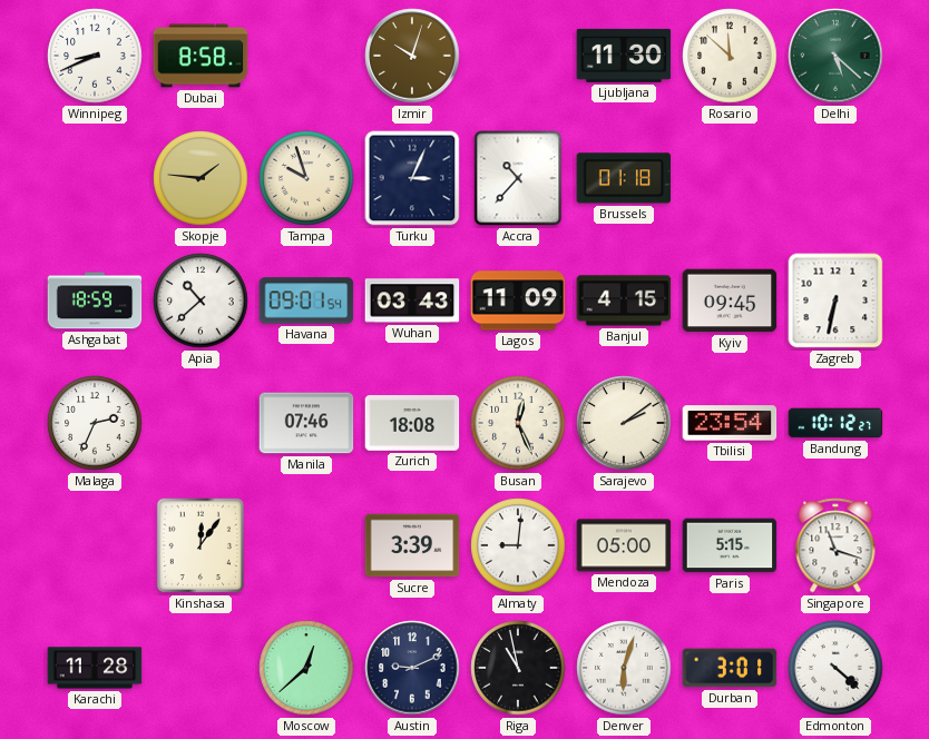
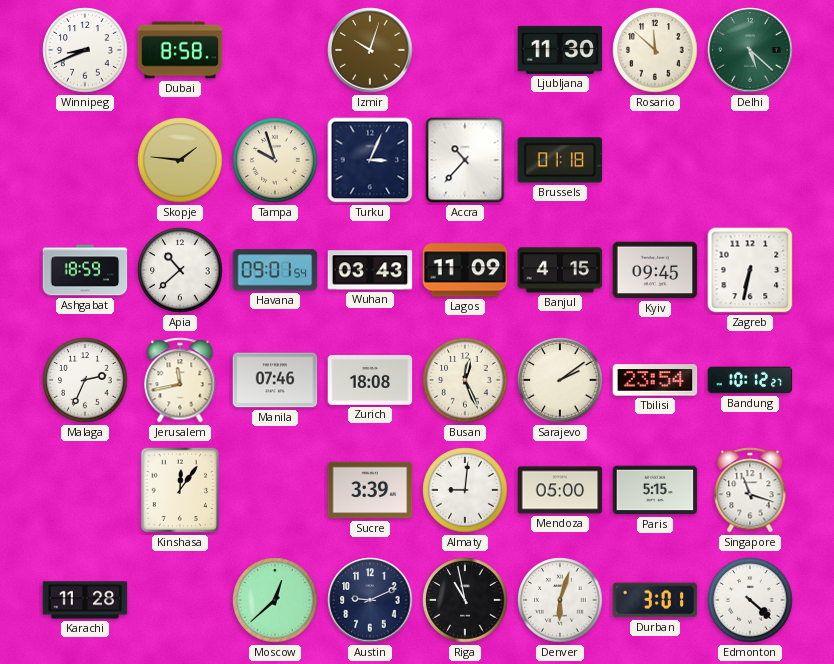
Jerusalem: none -> 11:43 (180, 380)
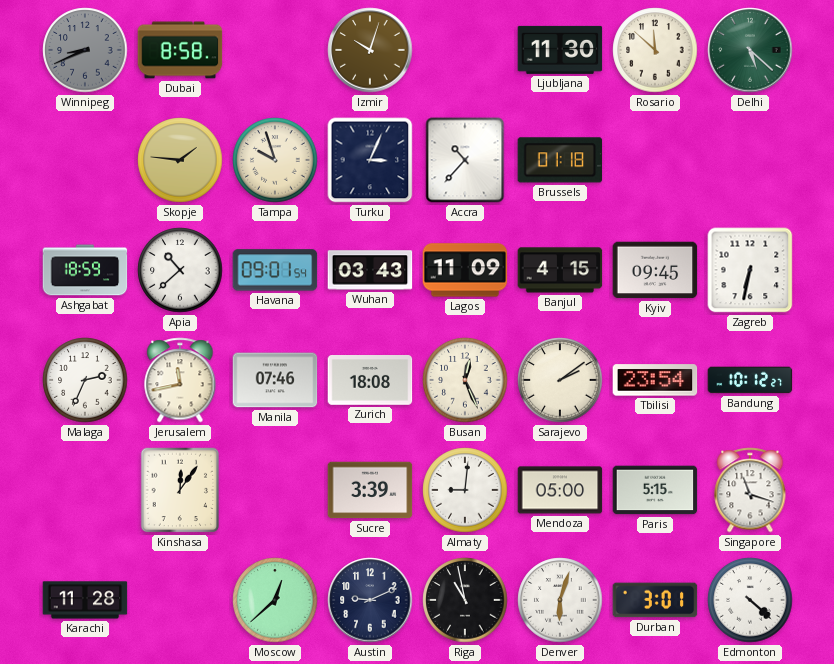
Winnipeg dial: white -> grey (85, 50)
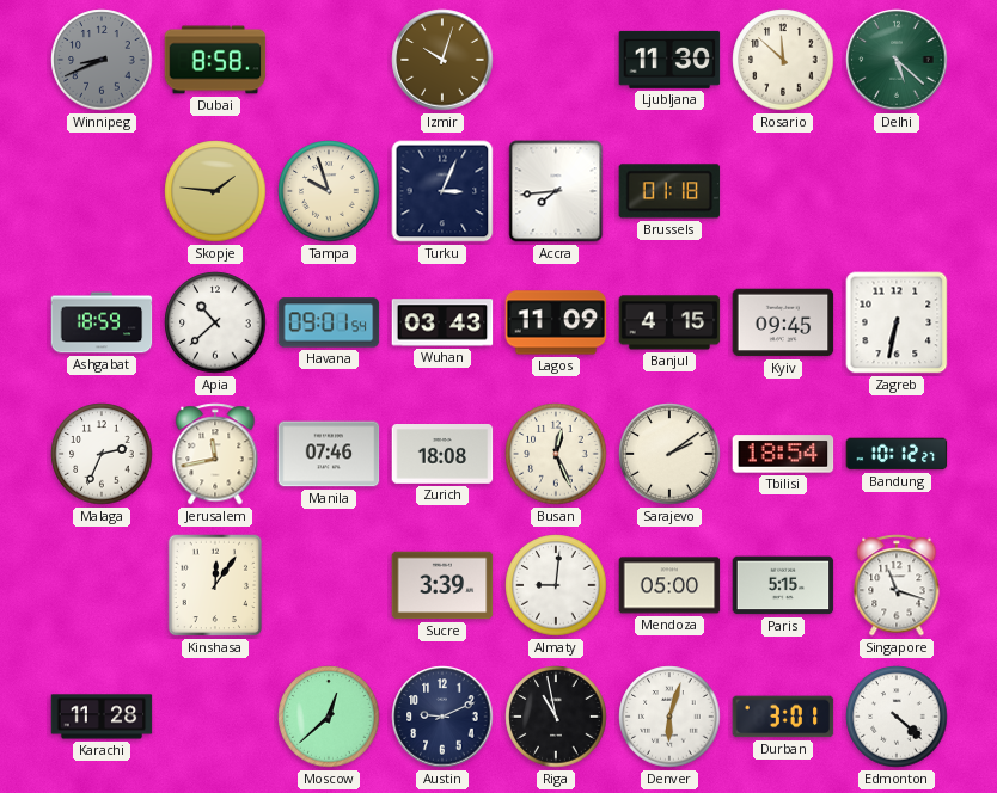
Accra: 10:37 -> 7:44 (556, 191)
Tbilisi: 23:54 -> 18:54 (783, 454)
